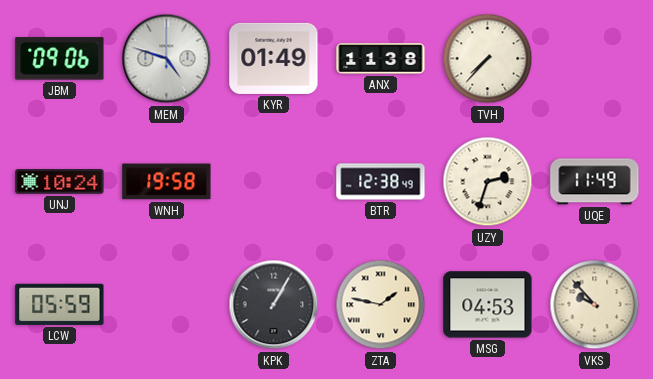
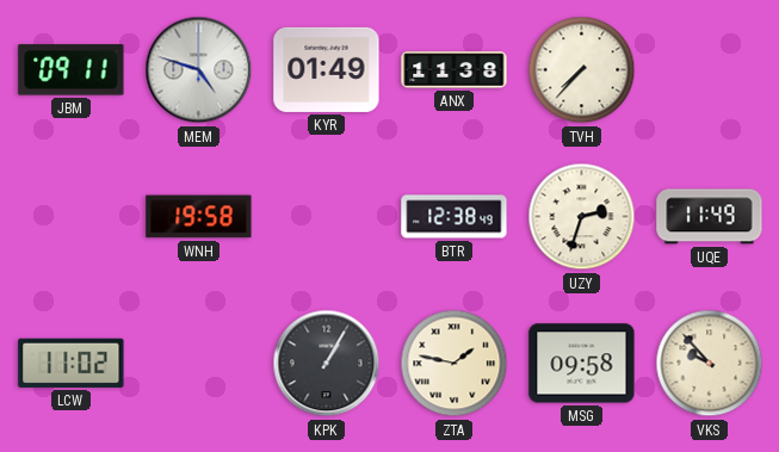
JBM: 09:06 -> 09:11 (72, 70)
UNJ: 10:24 -> none (60, 182)
LCW: 05:59 -> 11:02 (72, 363)
MSG: 04:53 -> 09:58 (582, 364)
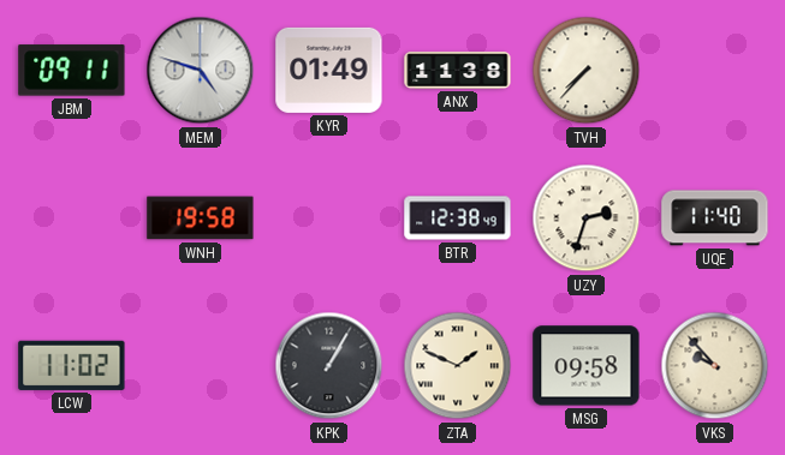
UQE: 11:49 -> 11:40 (715, 218)
ZTA: 1:47 -> 1:49 (458, 366)
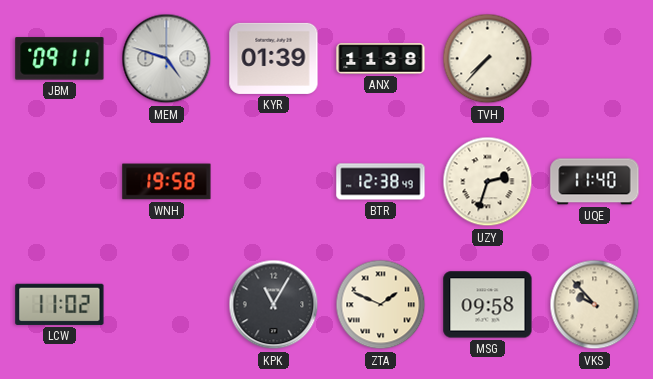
KYR: 01:49 -> 01:39 (274, 58)
KPK: 1:05 -> 11:05 (274, 305)
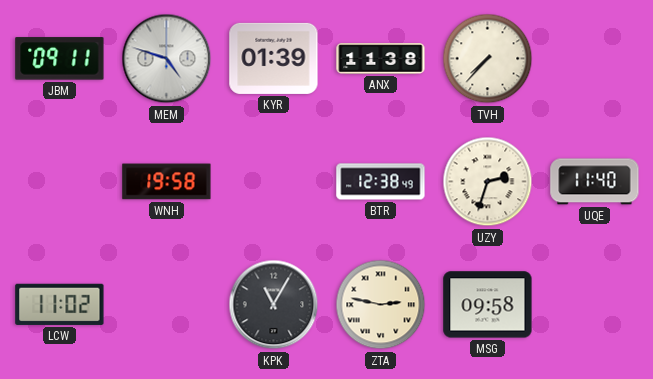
ZTA: 1:49 -> 2:47 (381, 305)
VKS: 9:53 -> none (595, 305)
